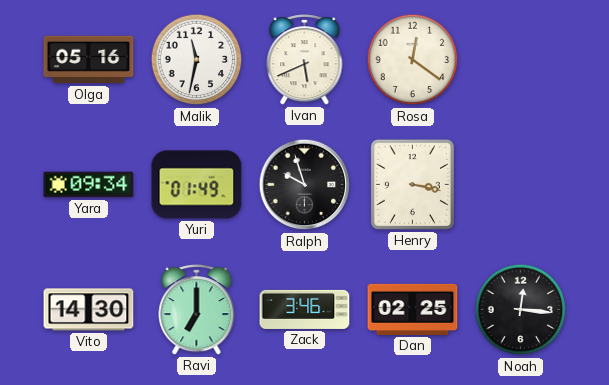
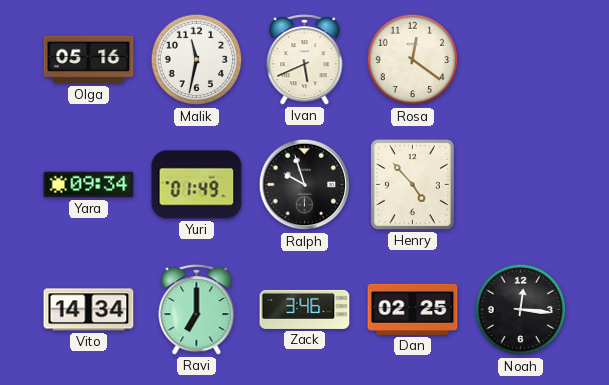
Henry: 3:17 -> 4:53 (412, 184)
Vito: 14:30 -> 14:34 (89, 310)
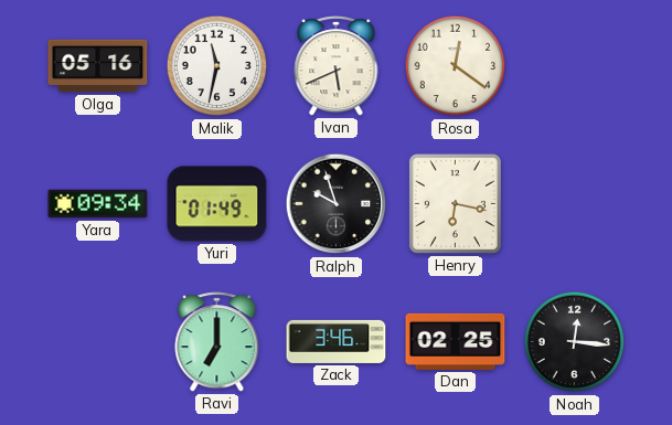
Henry: 4:53 -> 6:17 (455, 203)
Vito: 14:34 -> none (89, 310)
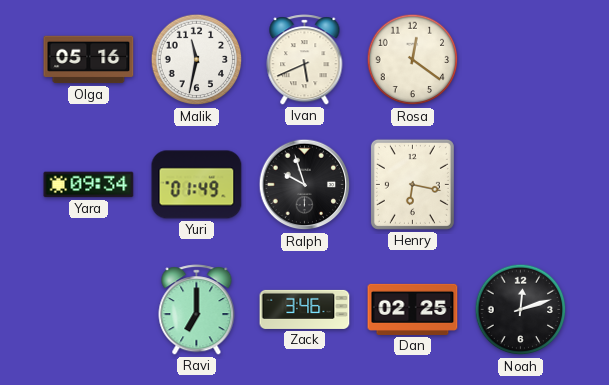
Noah: 12:16 -> 12:12 (521, 310)
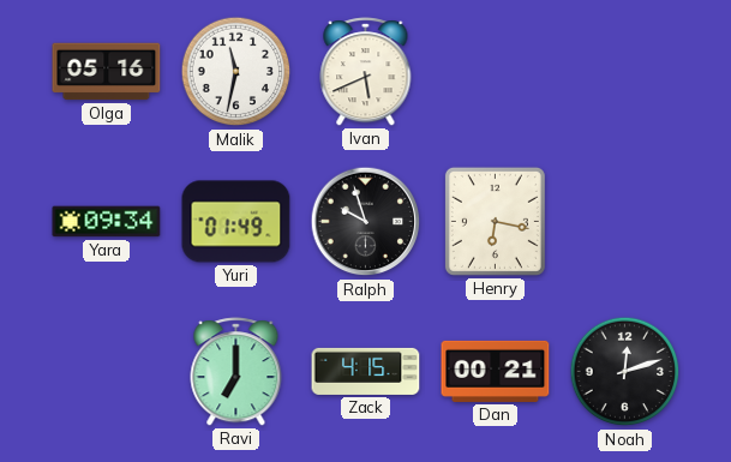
Rosa: 12:21 -> none (413, 60)
Zack: 3:46 -> 4:15 (366, 371)
Dan: 02:25 -> 00:21 (496, 371)
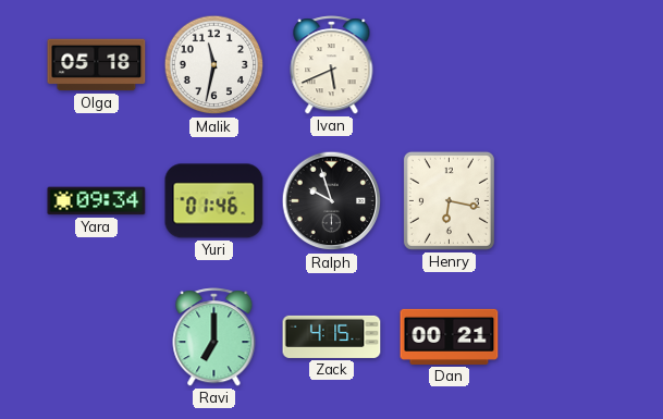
Olga: 05:16 -> 05:18 (97, 65)
Yuri: 01:49 -> 01:46 (214, 201)
Noah: 12:12 -> none (625, 372)
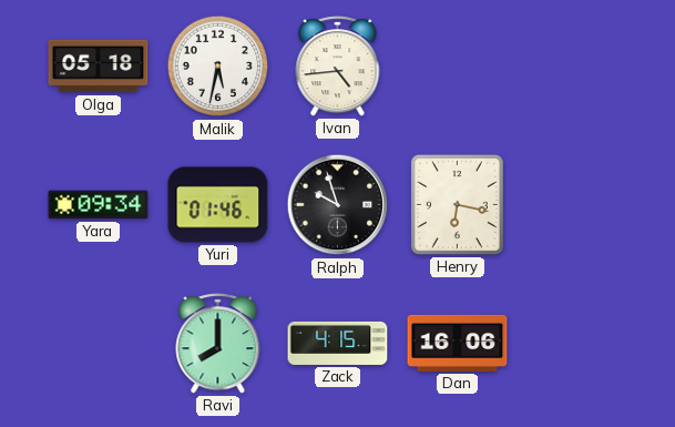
Malik: 11:32 -> 5:32 (218, 67)
Ivan: 5:41 -> 4:44 (338, 67)
Ravi: 7:00 -> 8:00 (218, 344)
Dan: 00:21 -> 16:06 (458, 343)
